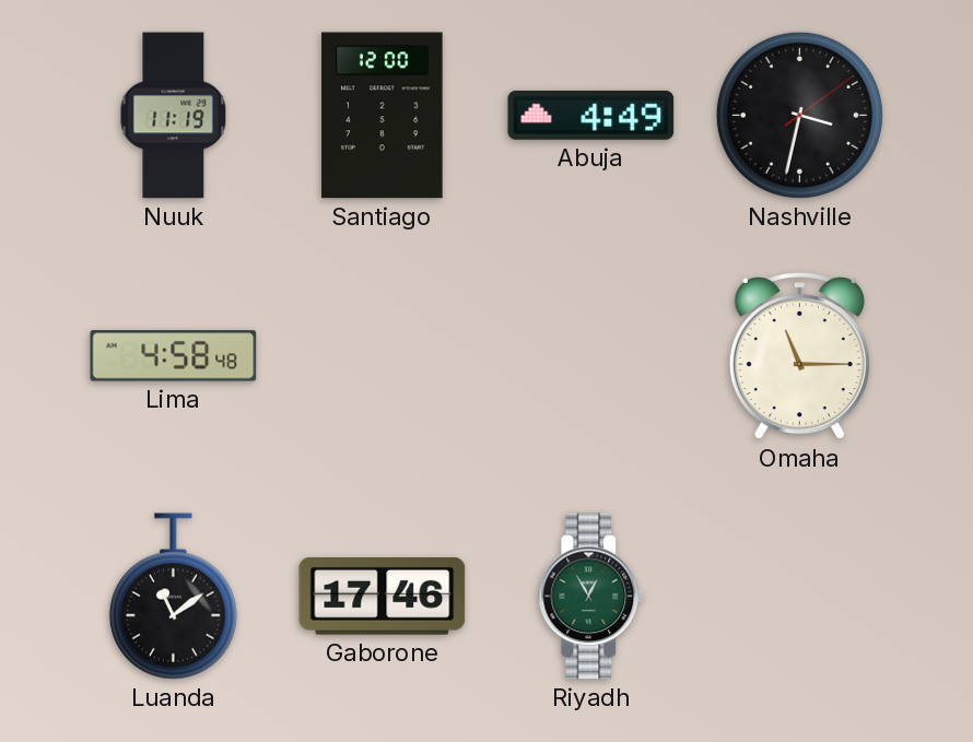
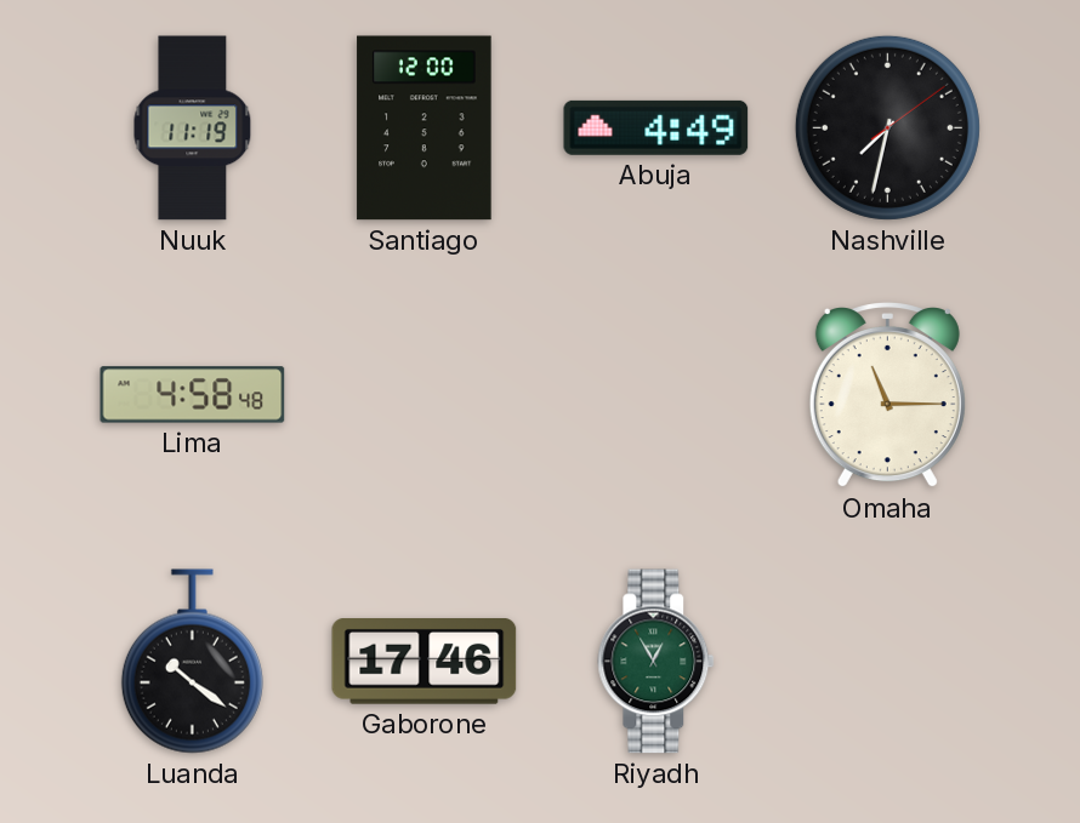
Nashville: 3:32 -> 7:32 (887, 127)
Luanda: 11:09 -> 10:21 (192, 662)
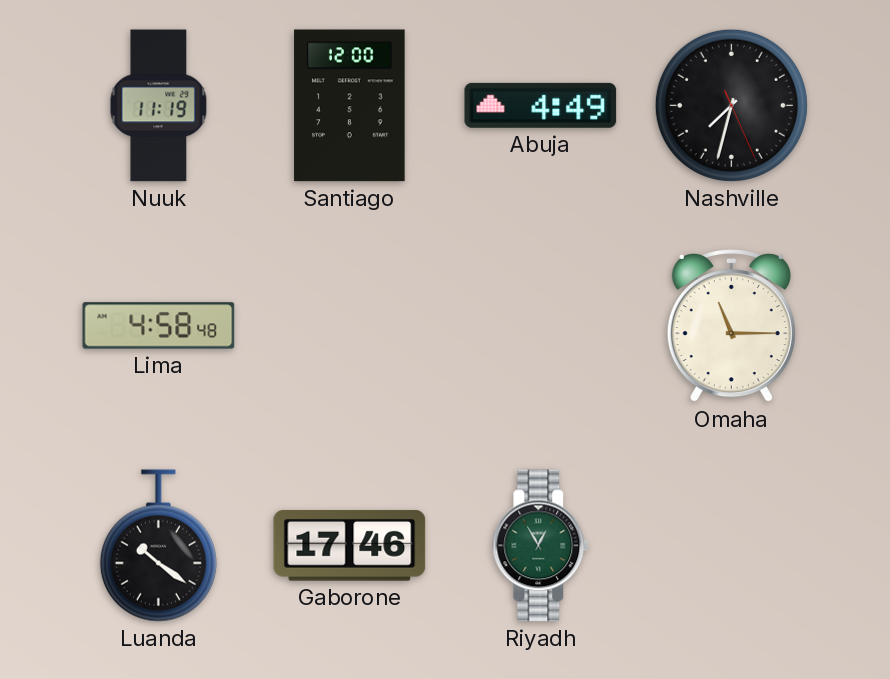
Nashville: 7:32:09 -> 7:32:26 (731, 105)
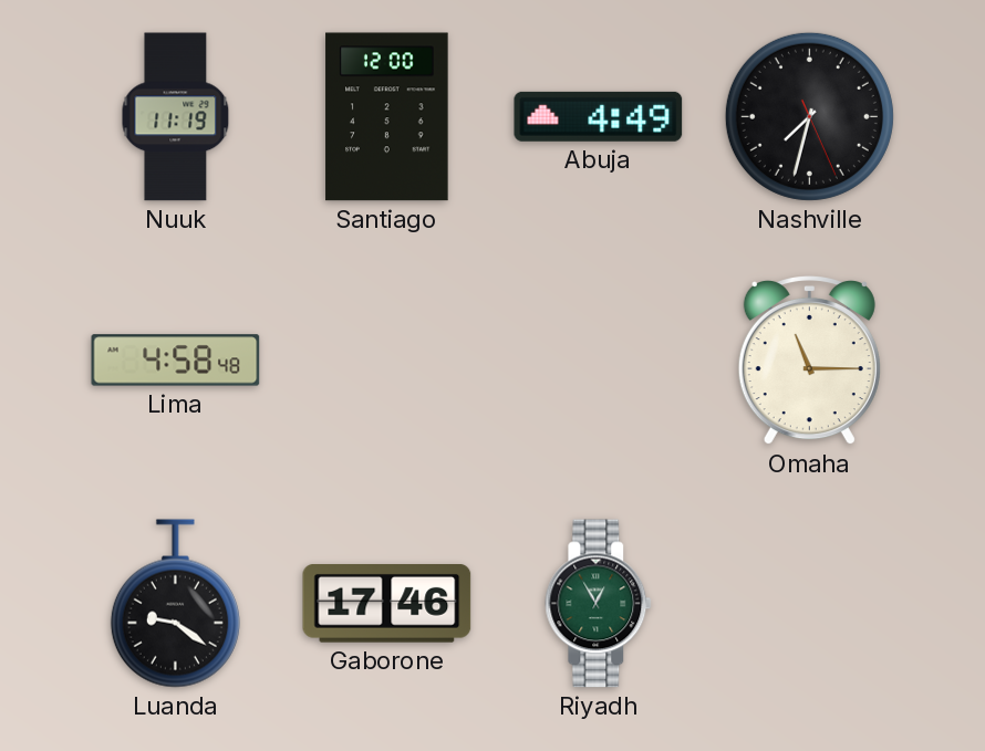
Luanda: 10:21 -> 9:21 (175, 604)
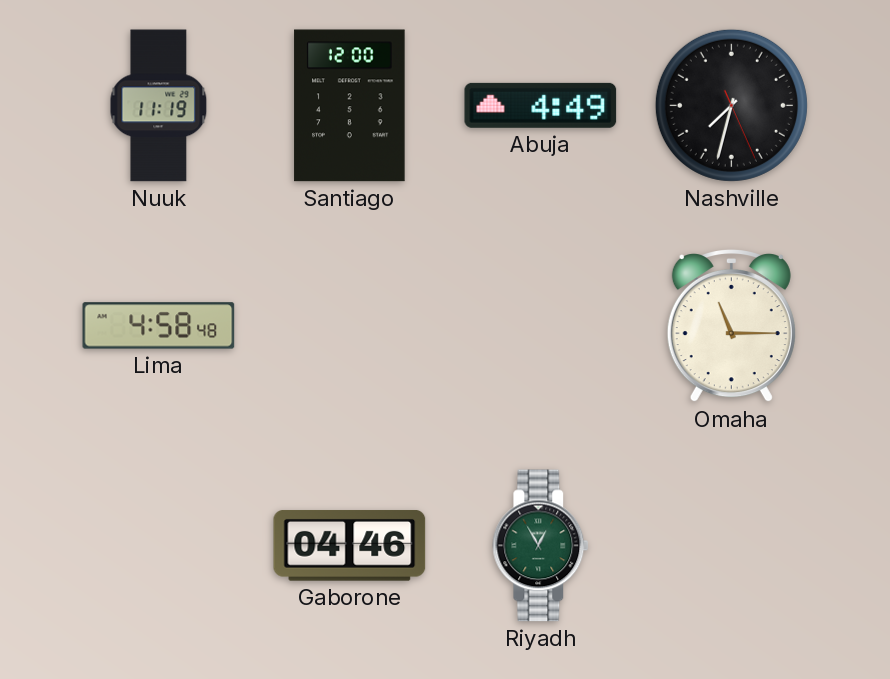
Luanda: 9:21 -> none (175, 604)
Gaborone: 17:46 -> 04:46 (350, 546)
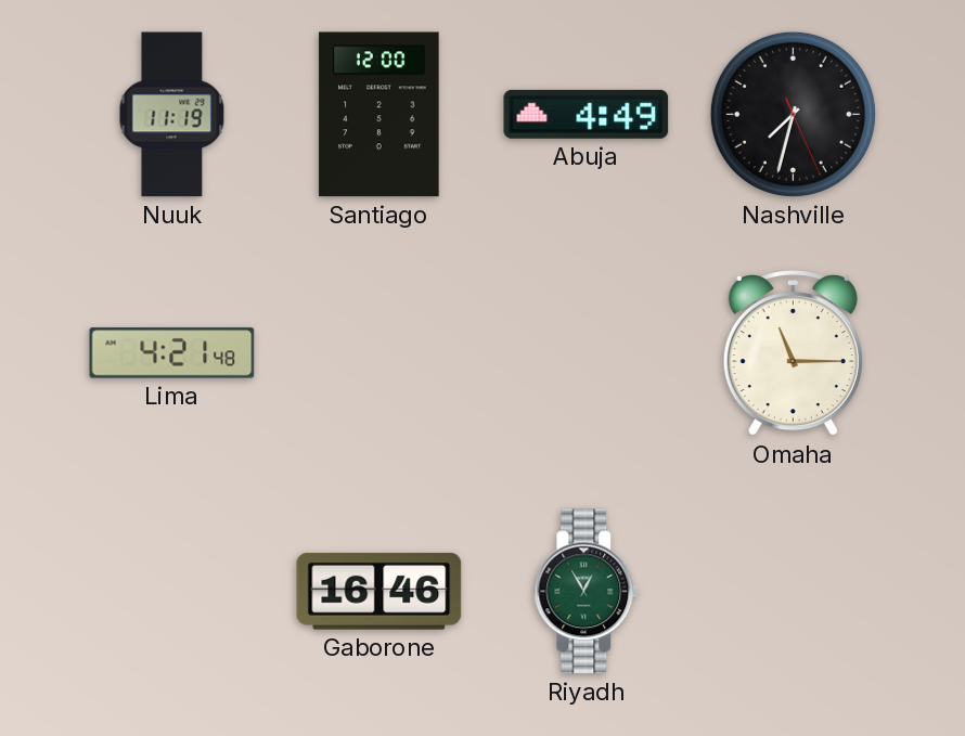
Lima: 4:58 -> 4:21 (172, 353)
Gaborone: 04:46 -> 16:46 (379, 592)
